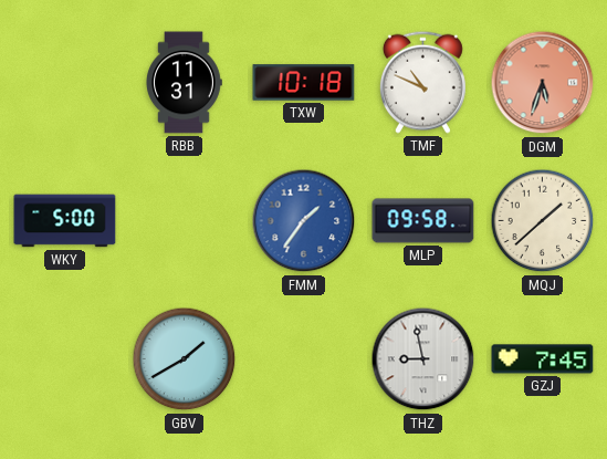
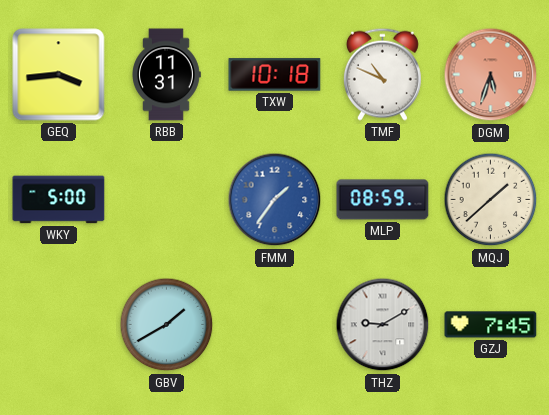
GEQ: none -> 3:44 (59, 75)
MLP: 09:58 -> 08:59 (383, 200)
THZ: 8:58 -> 9:10 (383, 325)
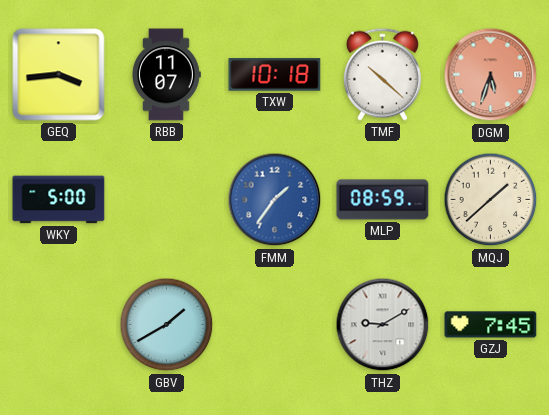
RBB: 11:31 -> 11:07 (166, 75)
TMF: 10:49 -> 10:22 (382, 74)
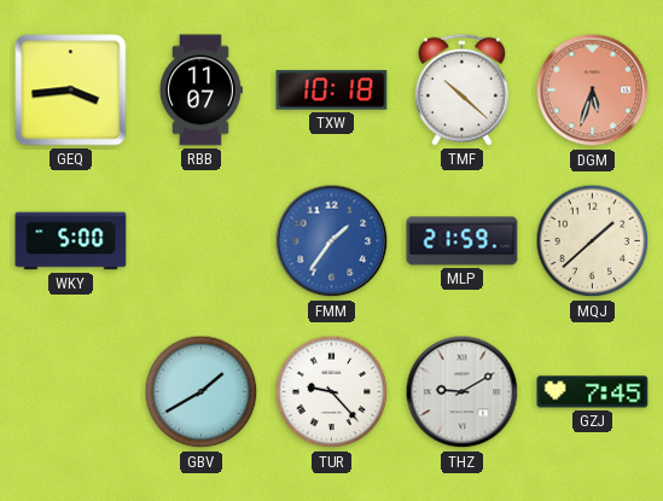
MLP: 08:59 -> 21:59 (463, 241)
TUR: none -> 9:23 (332, 392)
